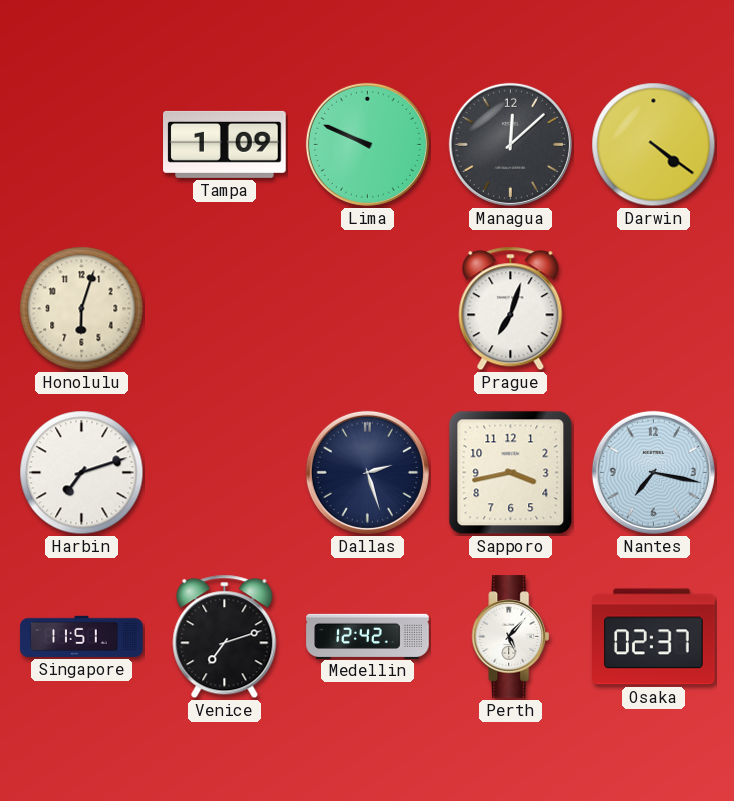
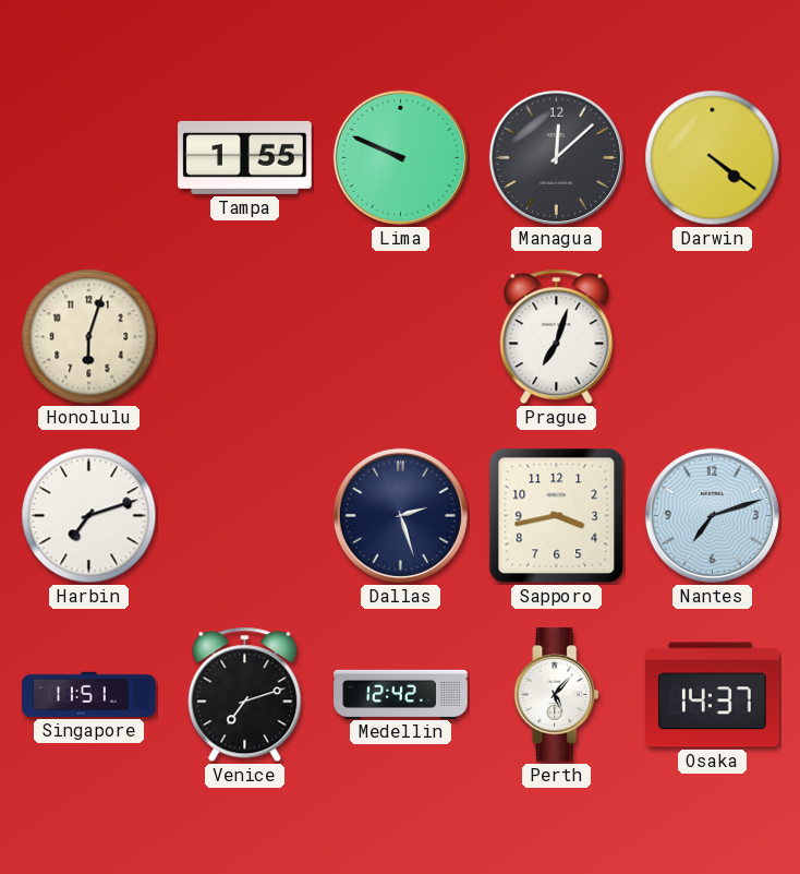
Tampa: 1:09 -> 1:55 (245, 157)
Nantes: 7:17 -> 7:12 (712, 515)
Osaka: 02:37 -> 14:37 (713, 695)
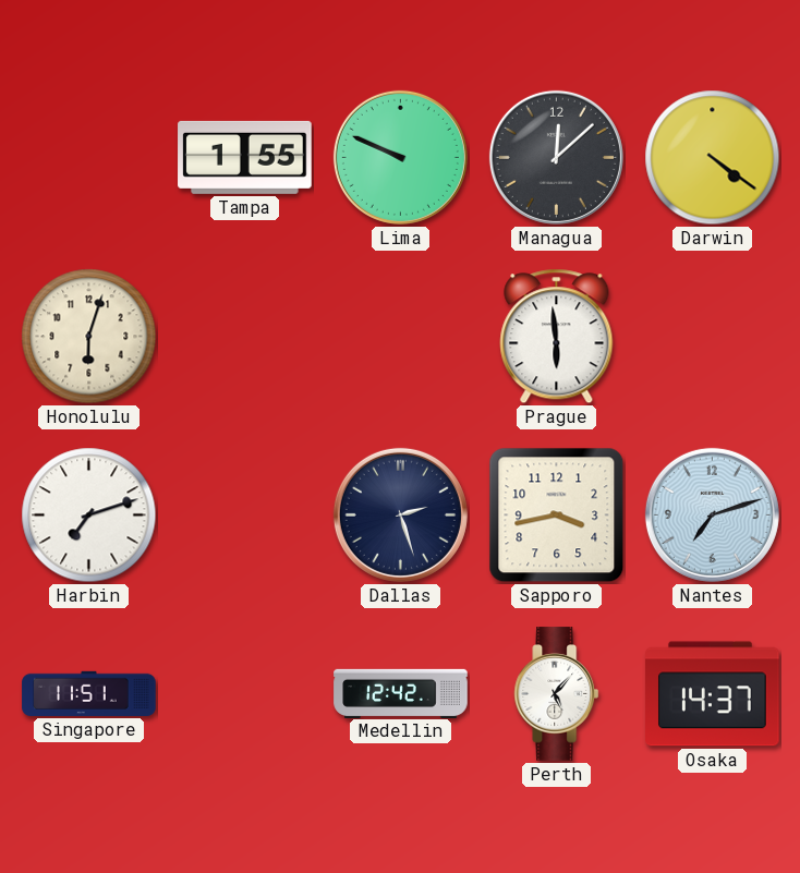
Prague: 7:03 -> 5:59 (557, 337)
Venice: 7:12 -> none (245, 695)
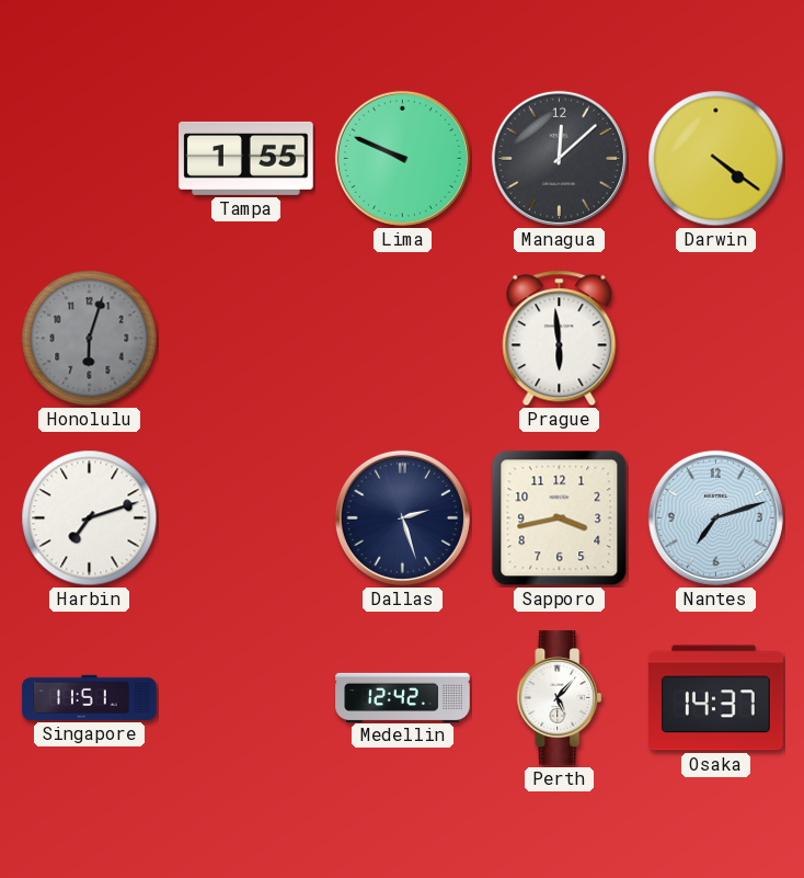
Honolulu dial: cream -> grey (90, 339)
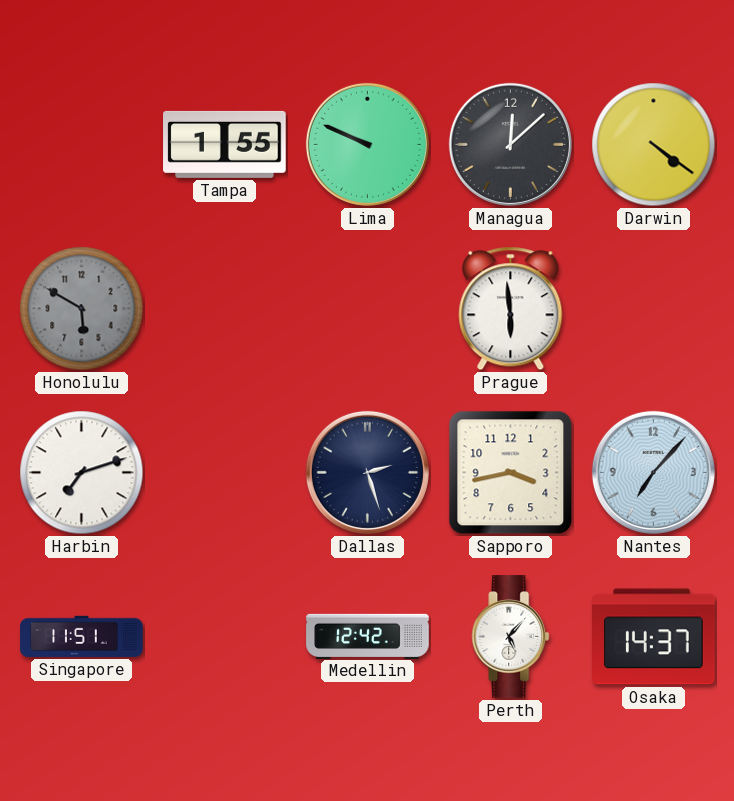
Honolulu: 6:03 -> 5:50 (82, 309)
Nantes: 7:12 -> 7:07 (653, 472)
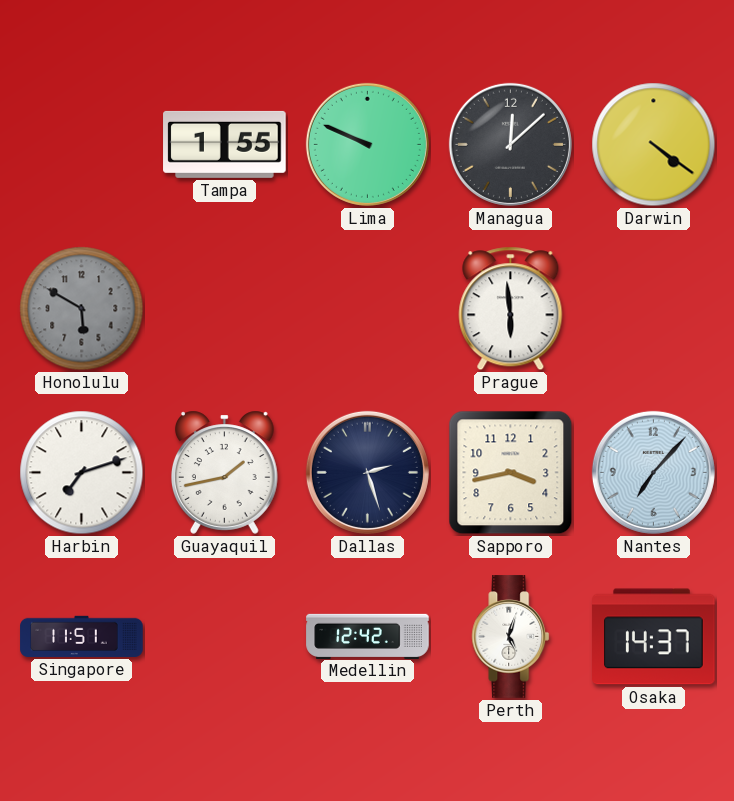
Guayaquil: none -> 1:43 (224, 472)
Perth: 5:07 -> 5:03 (511, 637)
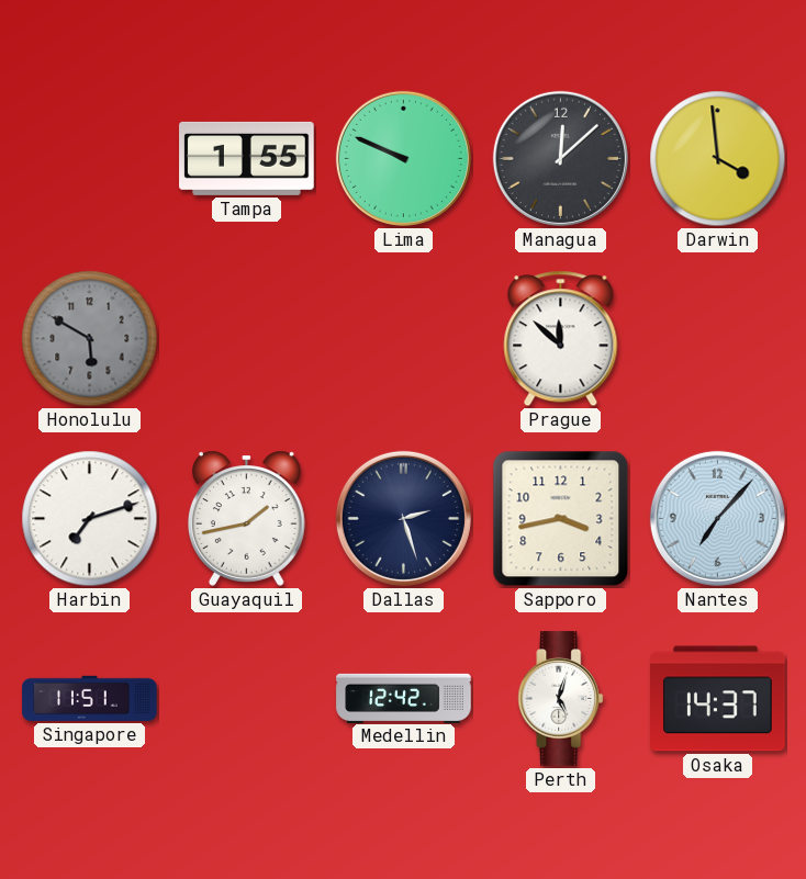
Darwin: 4:21 -> 3:59 (718, 159)
Prague: 5:59 -> 11:52 (561, 339)
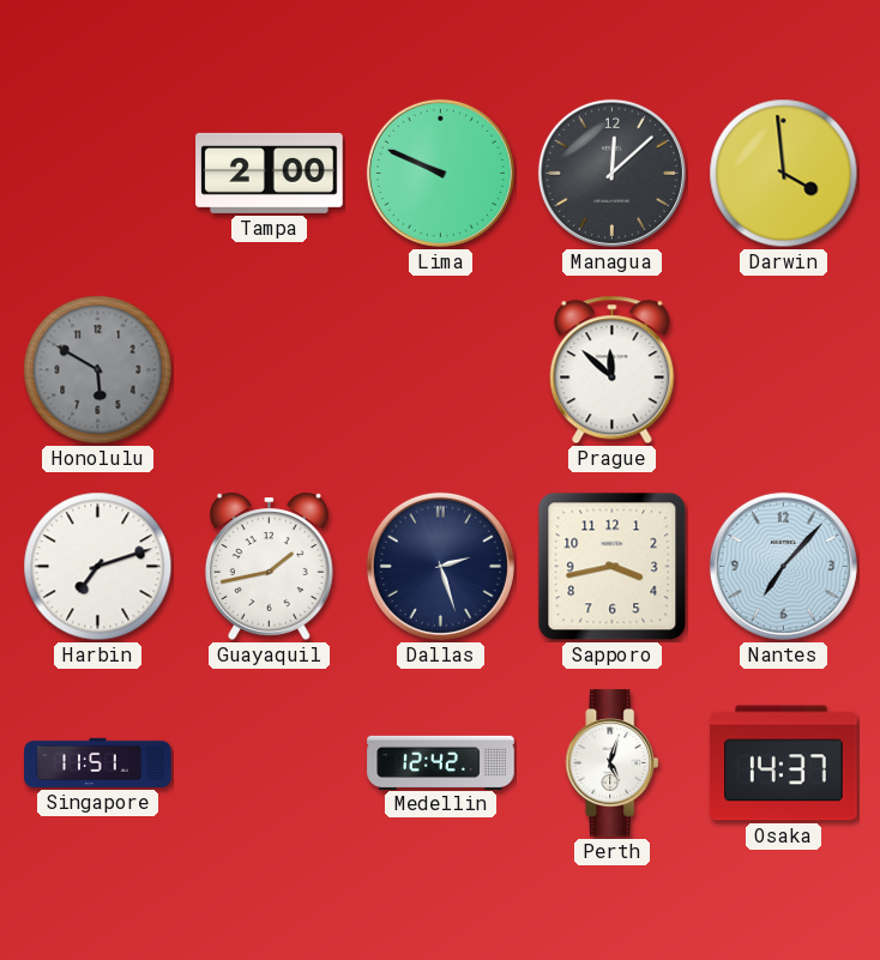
Tampa: 1:55 -> 2:00 (270, 173)
